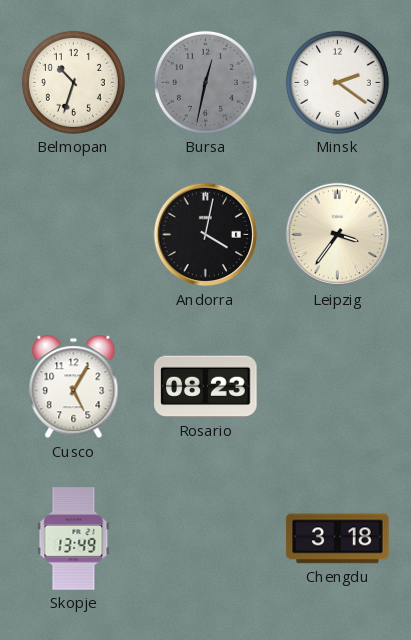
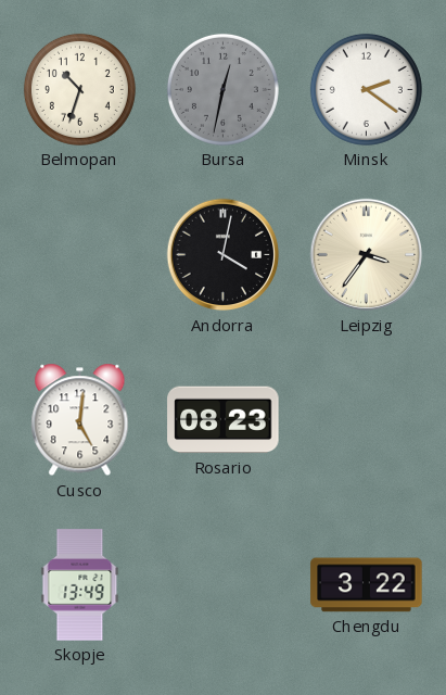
Cusco: 5:05 -> 5:01 (80, 420)
Chengdu: 3:18 -> 3:22 (367, 585)
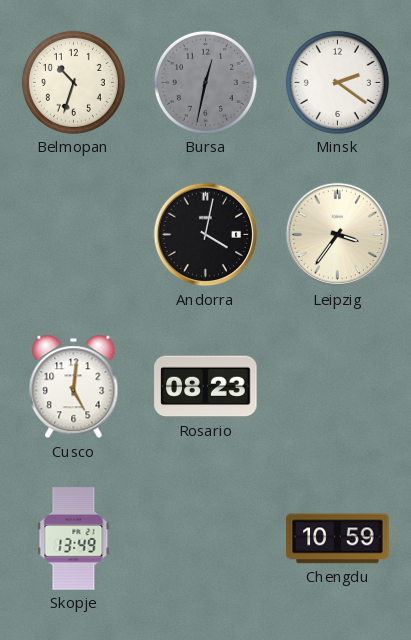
Chengdu: 3:22 -> 10:59 (338, 539)
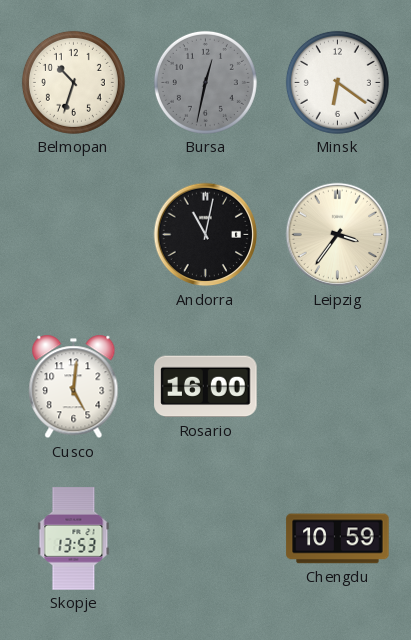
Minsk: 2:21 -> 6:21 (337, 82)
Andorra: 4:02 -> 11:02 (206, 235)
Rosario: 08:23 -> 16:00 (206, 387)
Skopje: 13:49 -> 13:53 (74, 539)
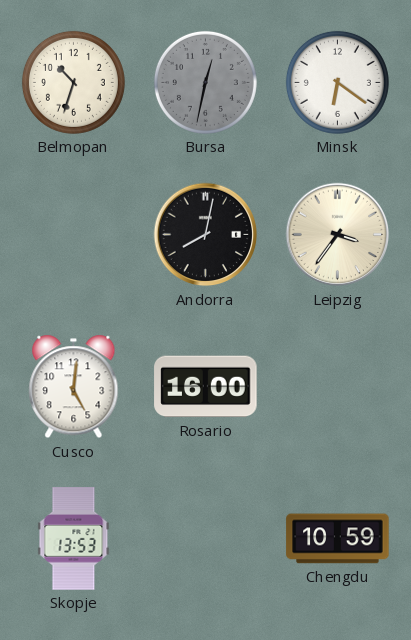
Andorra: 11:02 -> 8:02 (206, 235)
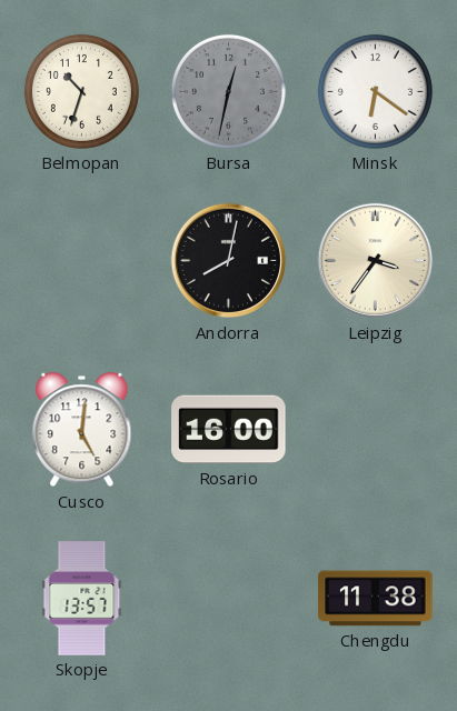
Skopje: 13:53 -> 13:57 (82, 599)
Chengdu: 10:59 -> 11:38 (376, 599)
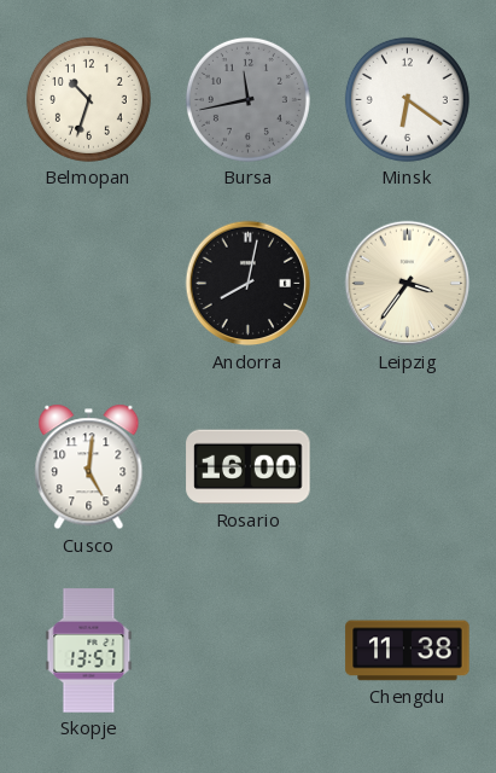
Bursa: 12:32 -> 11:43 (247, 99)
